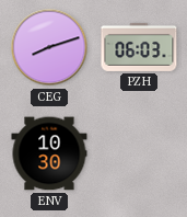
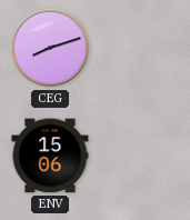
PZH: 06:03 -> none (139, 47)
ENV: 10:30 -> 15:06 (50, 156)
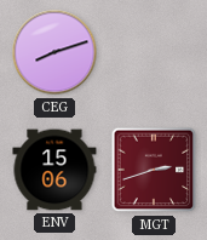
MGT: none -> 2:42 (154, 170)
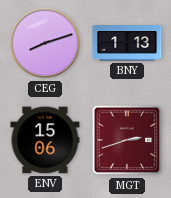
BNY: none -> 1:13 (127, 43)
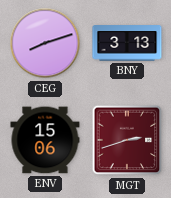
BNY: 1:13 -> 3:13 (127, 43)
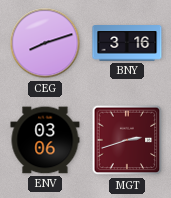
BNY: 3:13 -> 3:16 (127, 43)
ENV: 15:06 -> 03:06 (45, 140)
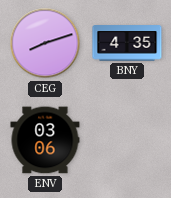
BNY: 3:16 -> 4:35 (127, 43)
MGT: 2:42 -> none (127, 140)
